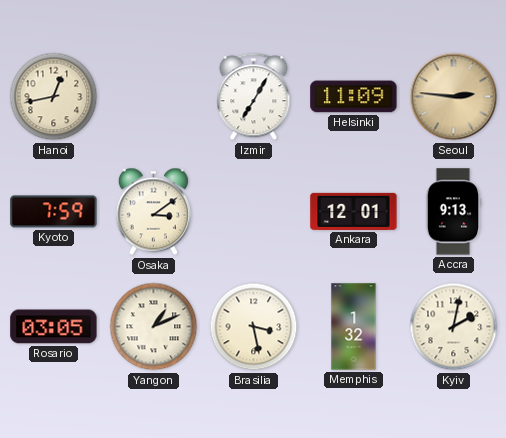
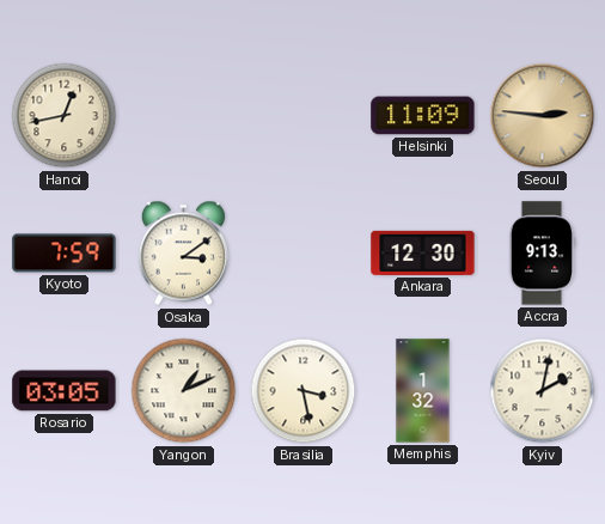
Izmir: 7:05 -> none (254, 97)
Ankara: 12:01 -> 12:30 (423, 252)
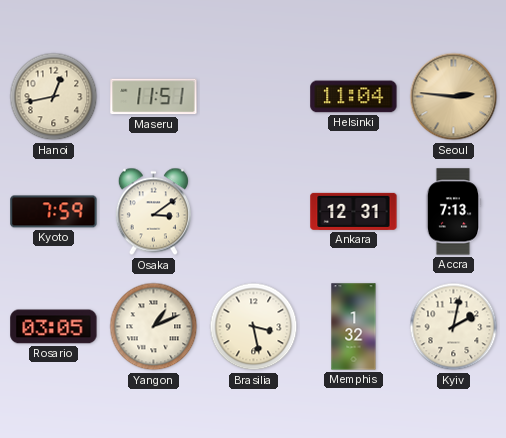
Maseru: none -> 11:51 (154, 97)
Helsinki: 11:09 -> 11:04 (354, 97)
Ankara: 12:30 -> 12:31 (354, 211)
Accra: 9:13 -> 7:13 (453, 212)
